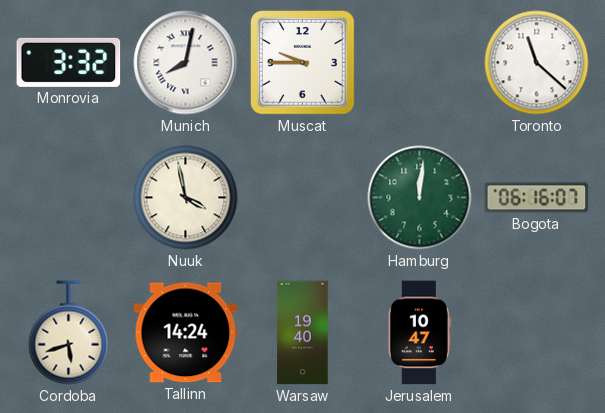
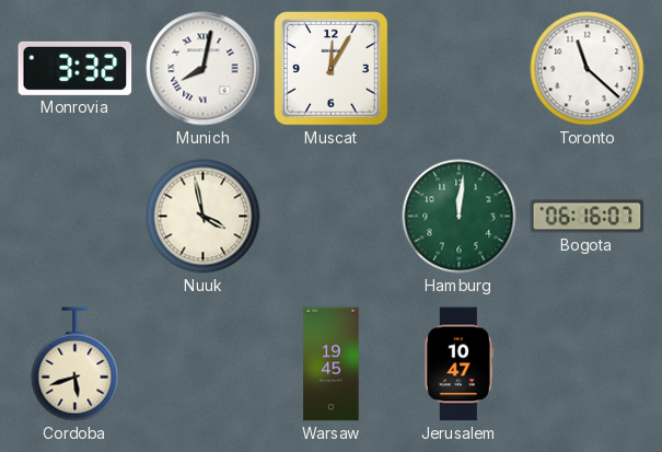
Muscat: 9:45 -> 12:05 (332, 69)
Tallinn: 14:24 -> none (186, 333)
Warsaw: 19:40 -> 19:45 (332, 364)
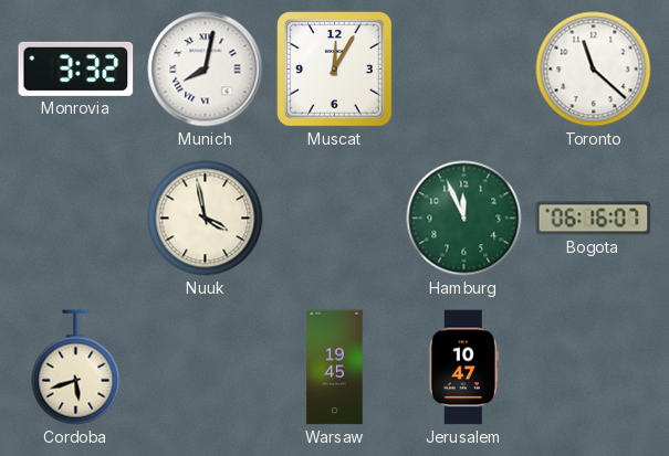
Hamburg: 12:01 -> 11:56 (464, 219)
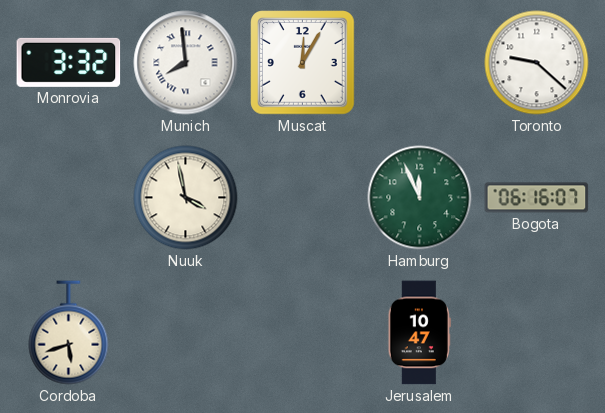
Munich: 8:02 -> 7:59 (186, 63)
Toronto: 11:22 -> 9:22 (537, 63)
Warsaw: 19:45 -> none (335, 368)
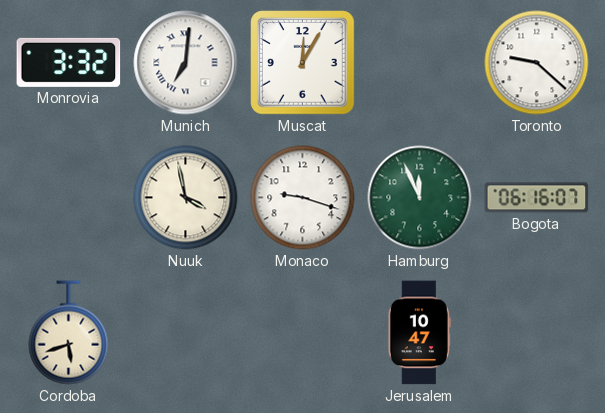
Munich: 7:59 -> 7:01 (186, 63)
Monaco: none -> 9:18 (303, 198)
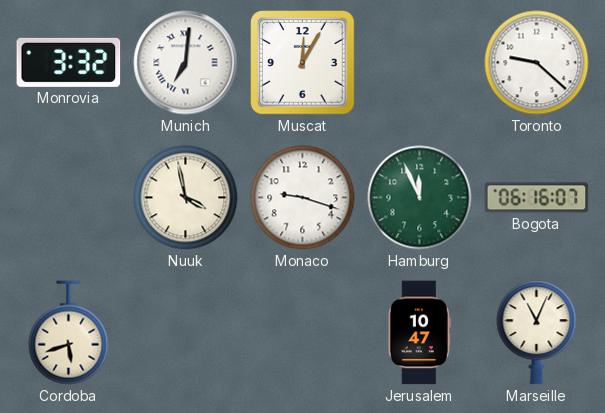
Marseille: none -> 11:04 (537, 333)
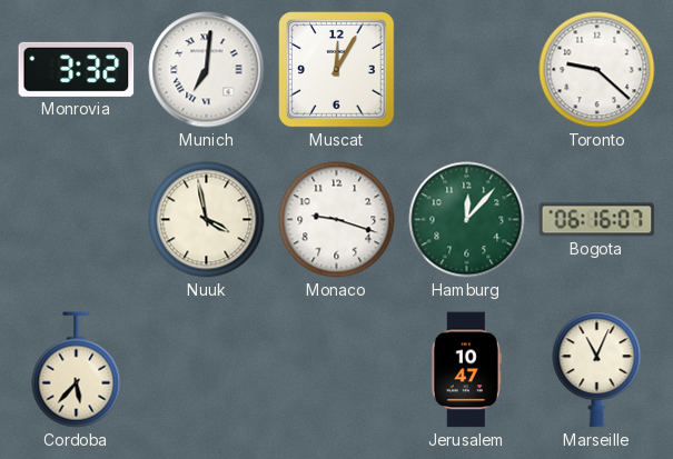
Hamburg: 11:56 -> 12:07 (467, 220)
Cordoba: 5:42 -> 5:37 (77, 370)
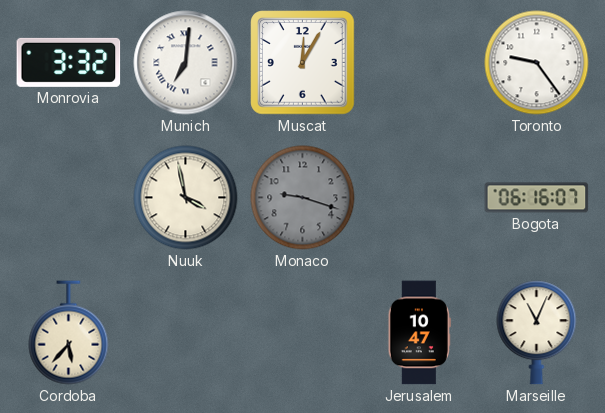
Toronto: 9:22 -> 9:24 (537, 63)
Monaco dial: white -> grey (303, 198)
Hamburg: 12:07 -> none (467, 220)
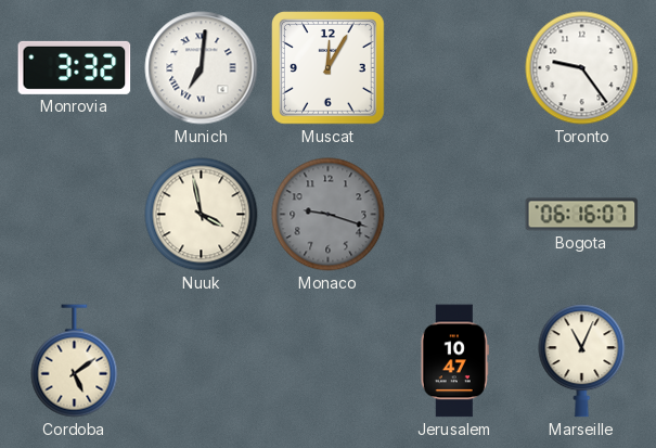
Cordoba: 5:37 -> 5:09 (75, 361)
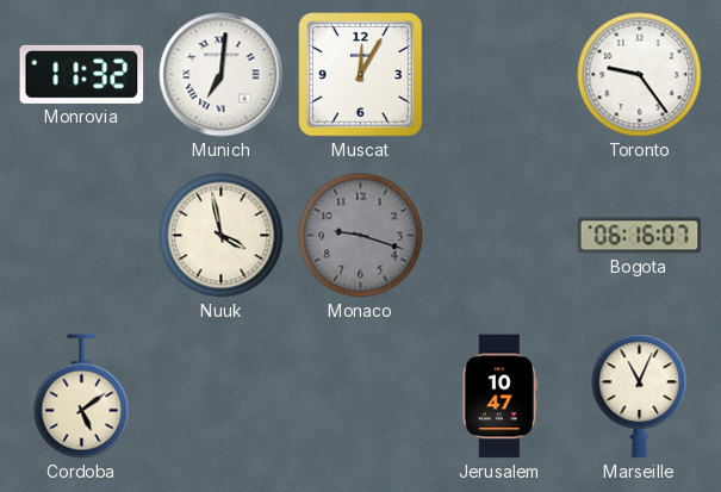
Monrovia: 3:32 -> 11:32 (82, 74)
